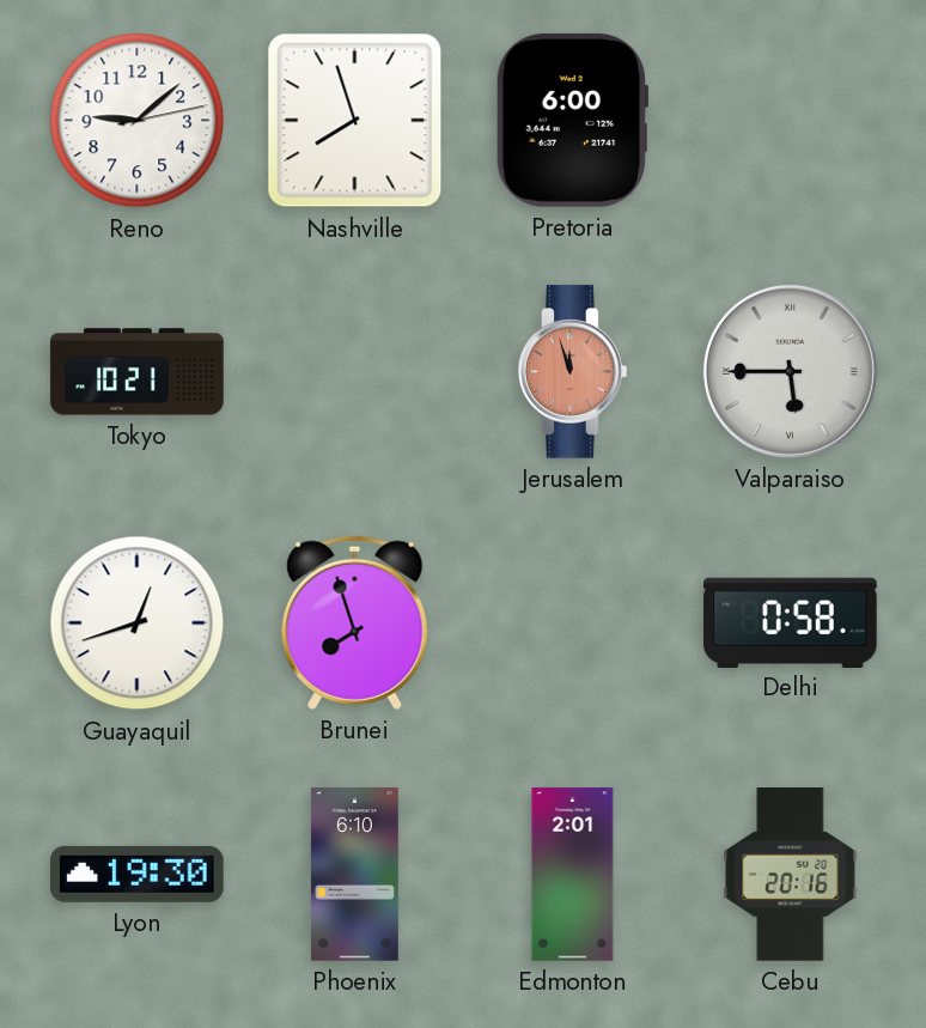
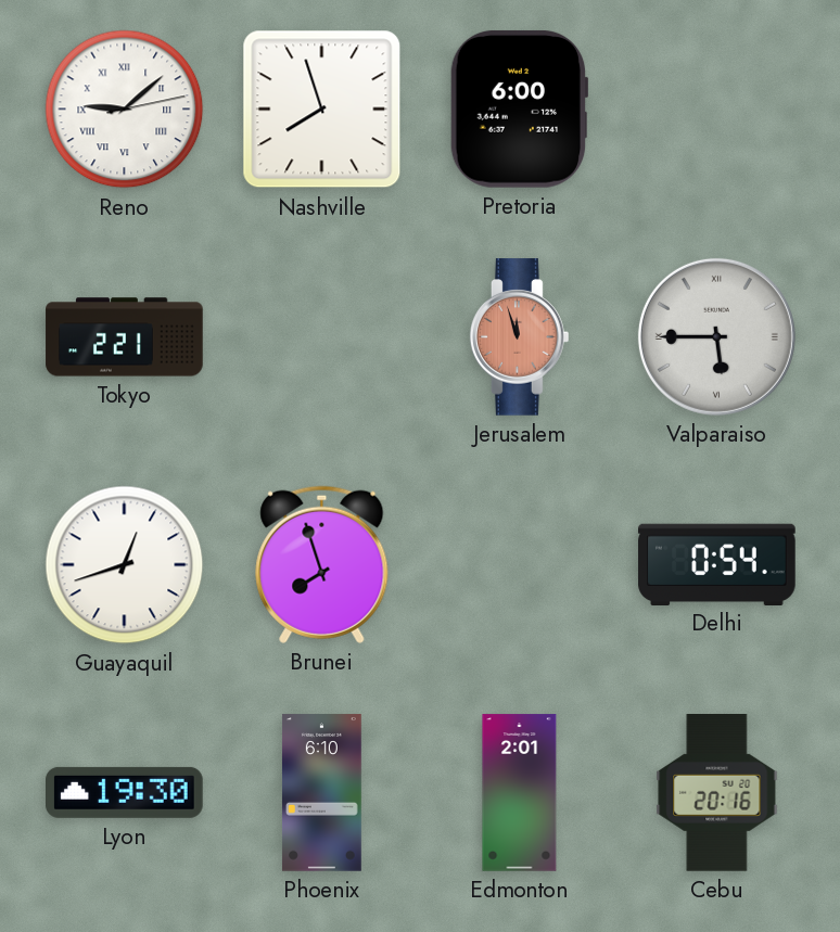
Reno numerals: Arabic -> Roman (125, 110)
Tokyo: 10:21 -> 2:21 (125, 337)
Delhi: 0:58 -> 0:54 (717, 564)
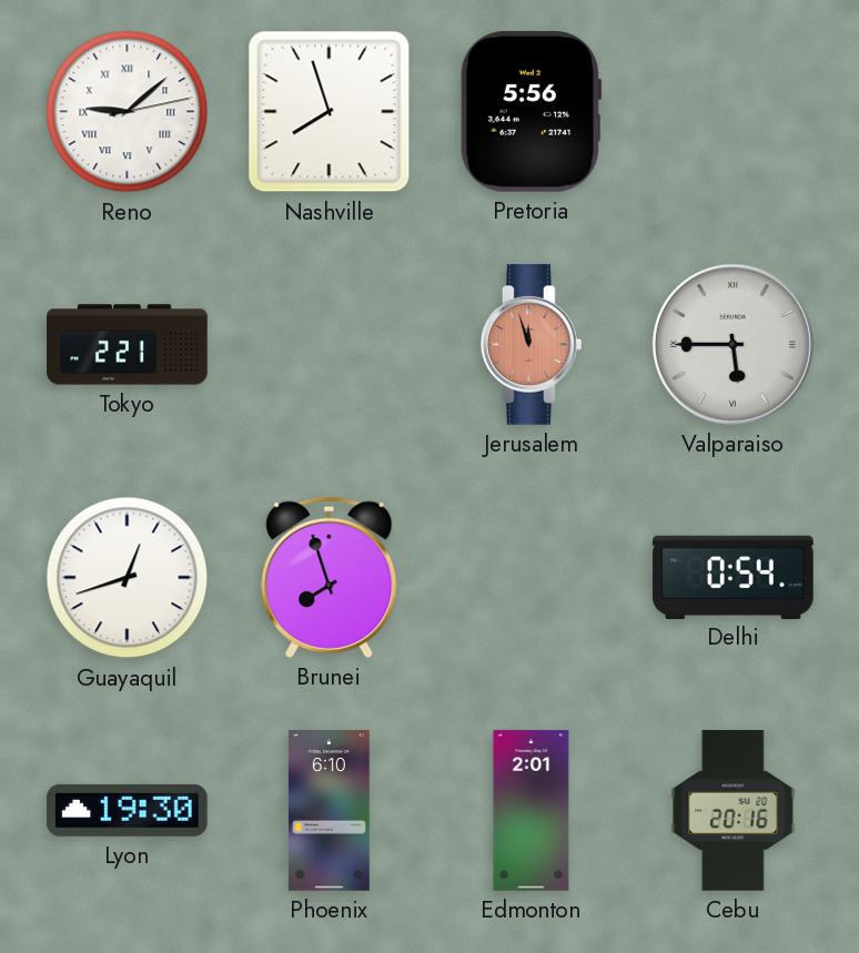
Pretoria: 6:00 -> 5:56 (530, 111)
